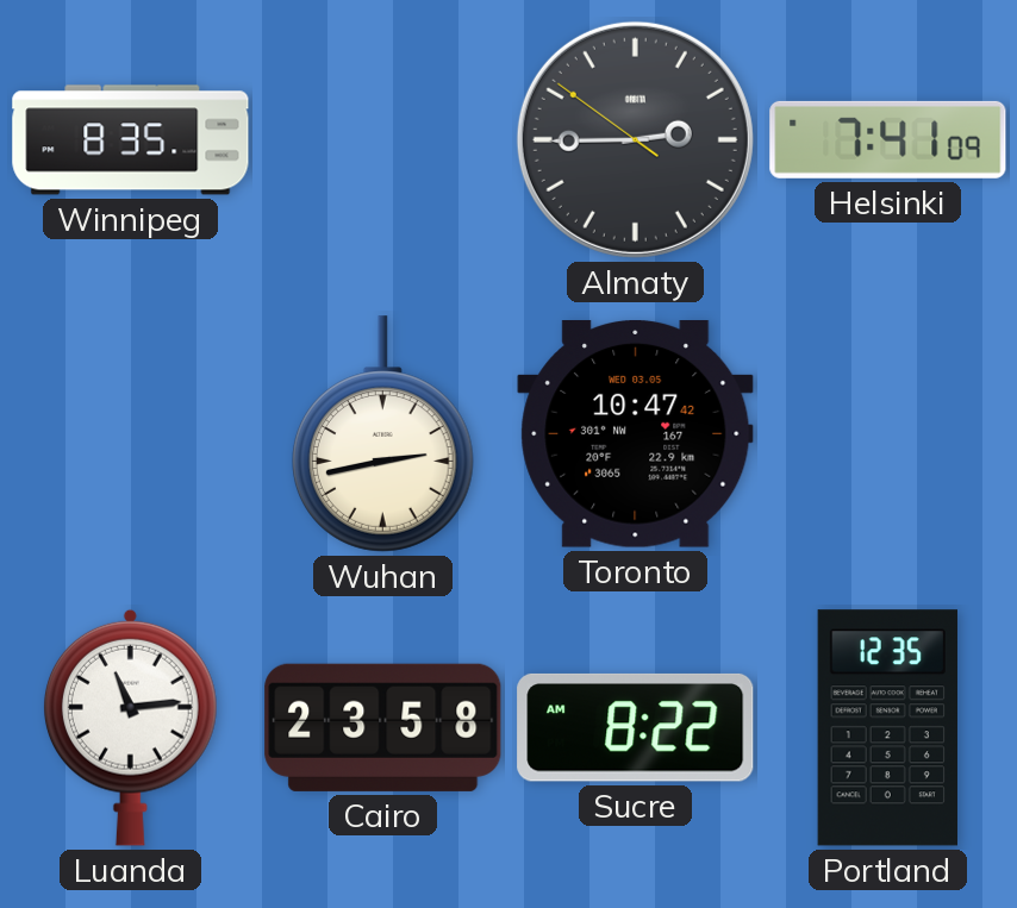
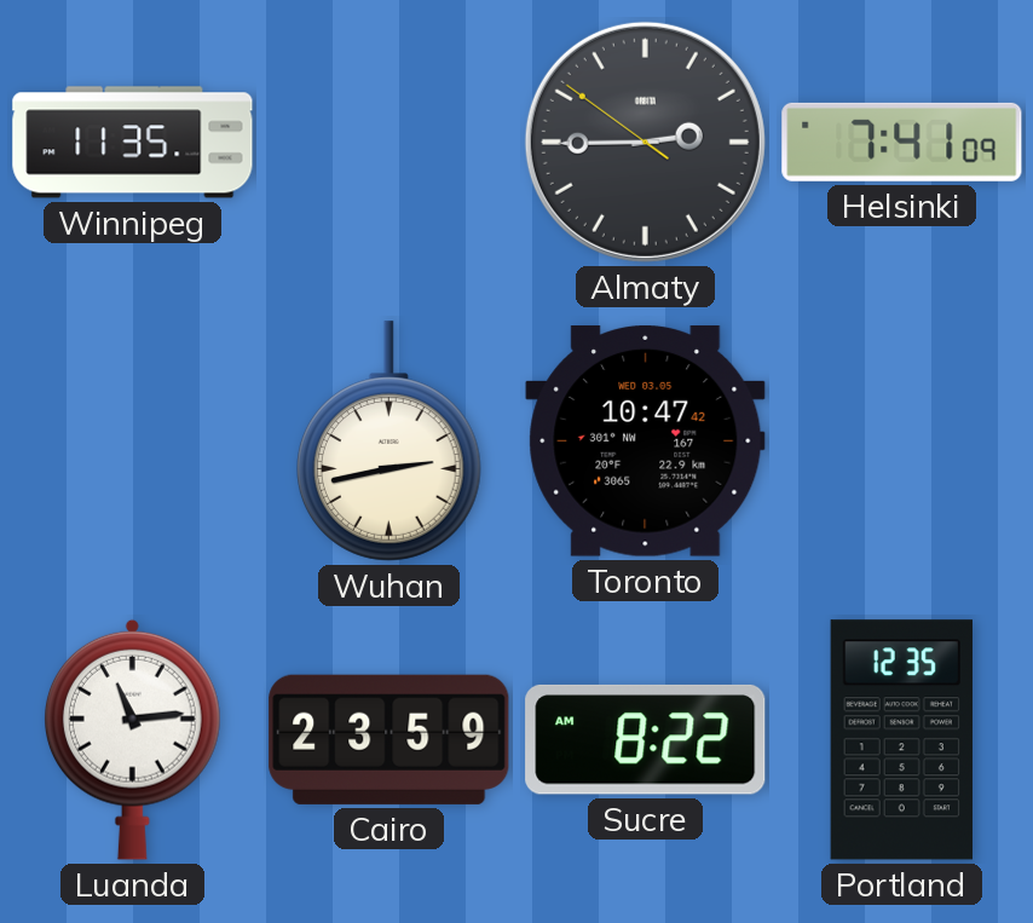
Winnipeg: 8:35 -> 11:35 (133, 143)
Cairo: 23:58 -> 23:59 (389, 739)
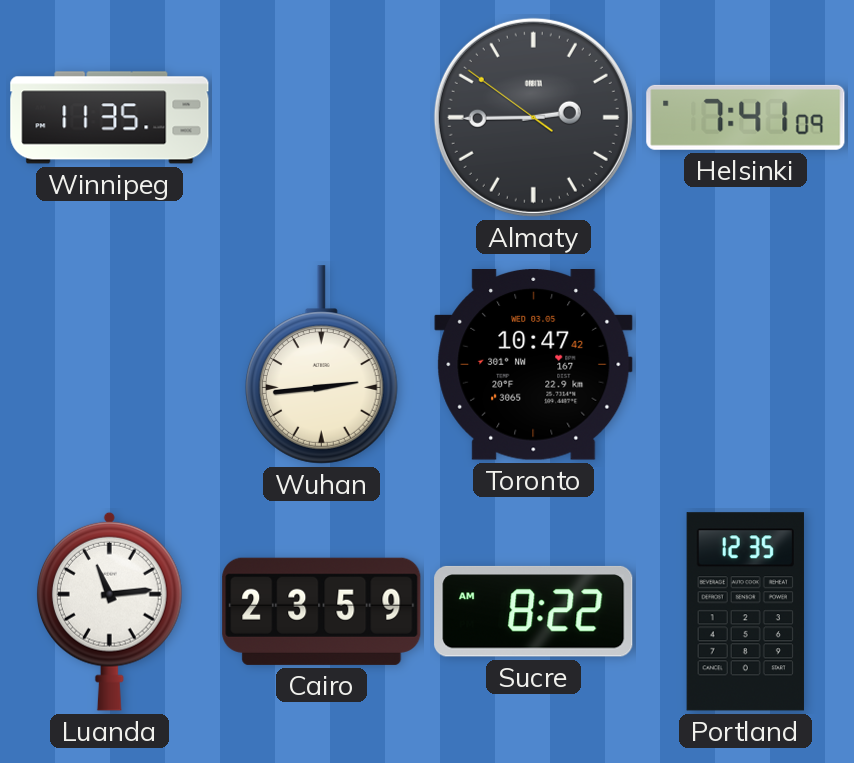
Wuhan: 2:43 -> 2:44 (321, 365)
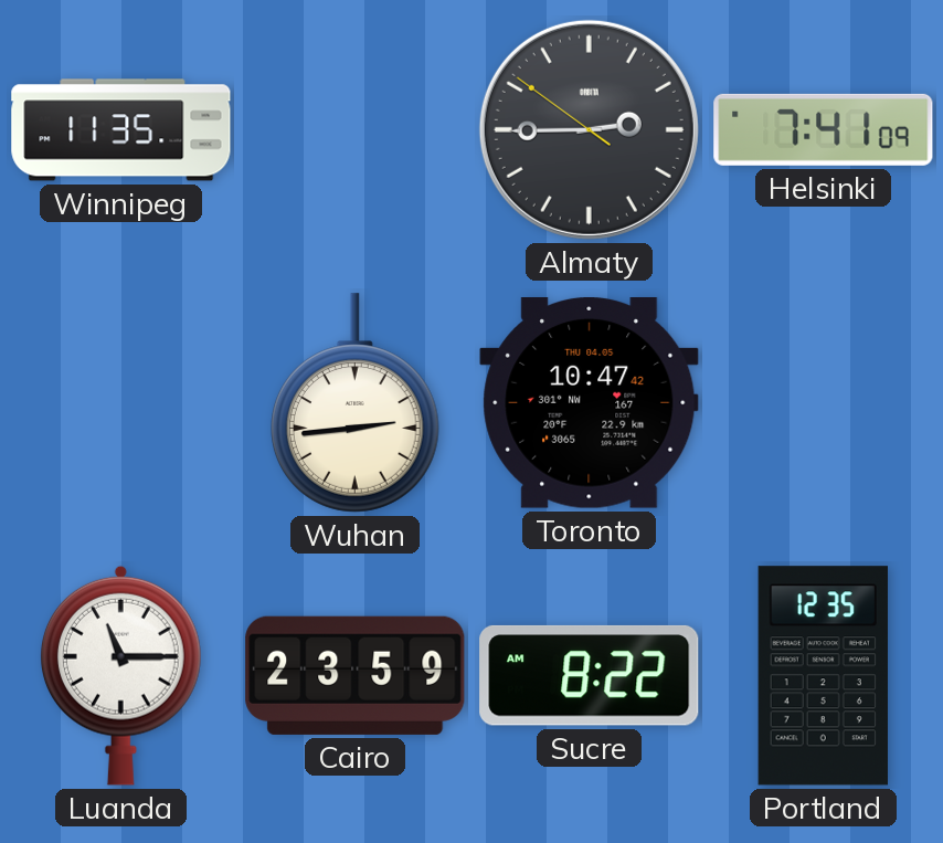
Toronto date: WED 03.05 -> THU 04.05 (590, 403)
Luanda: 11:14 -> 11:15 (120, 675)
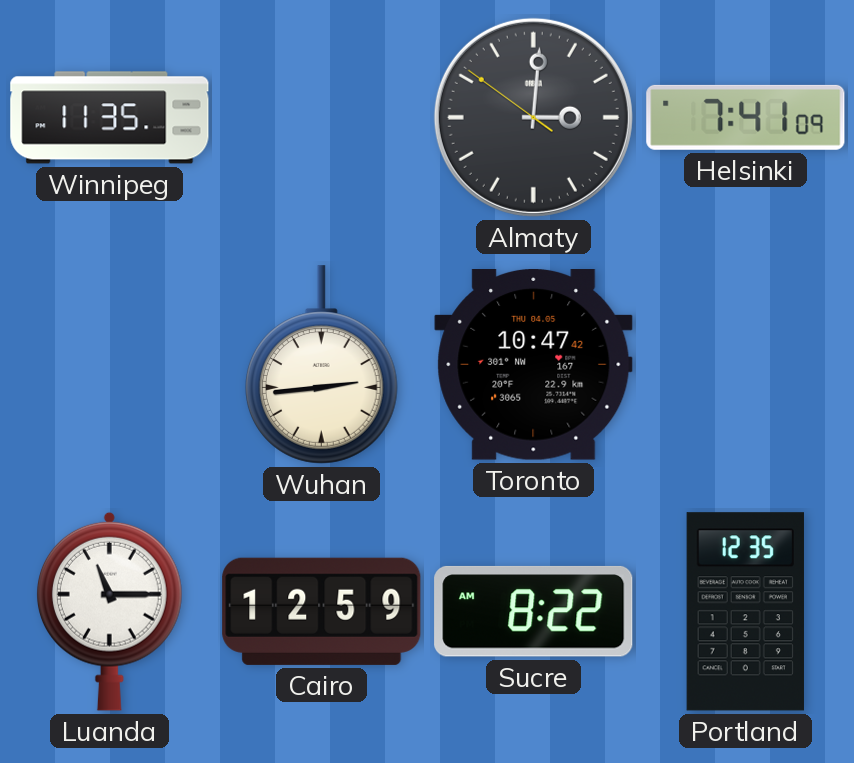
Almaty: 2:44 -> 3:00 (533, 117)
Cairo: 23:59 -> 12:59 (322, 611)
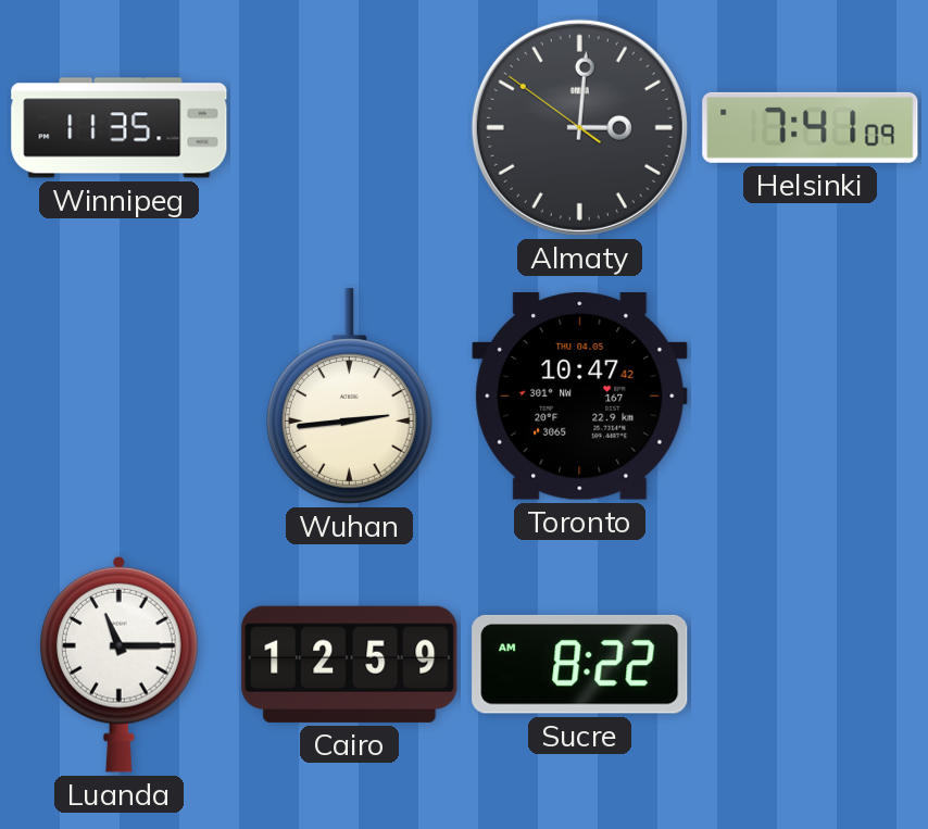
Portland: 12:35 -> none (745, 612)
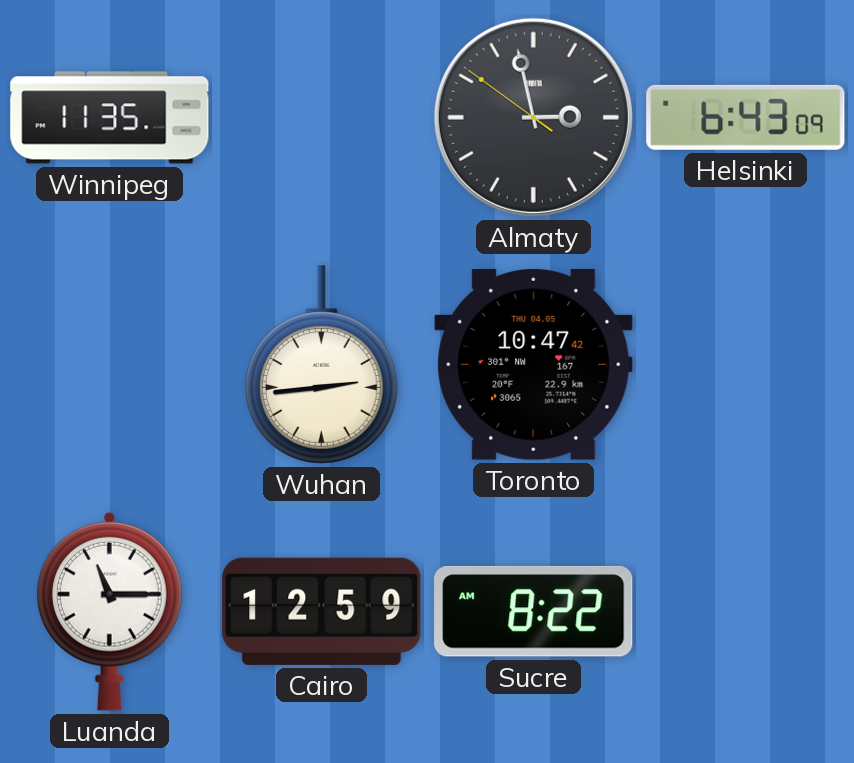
Almaty: 3:00 -> 2:57 (533, 117)
Helsinki: 7:41 -> 6:43 (746, 117)
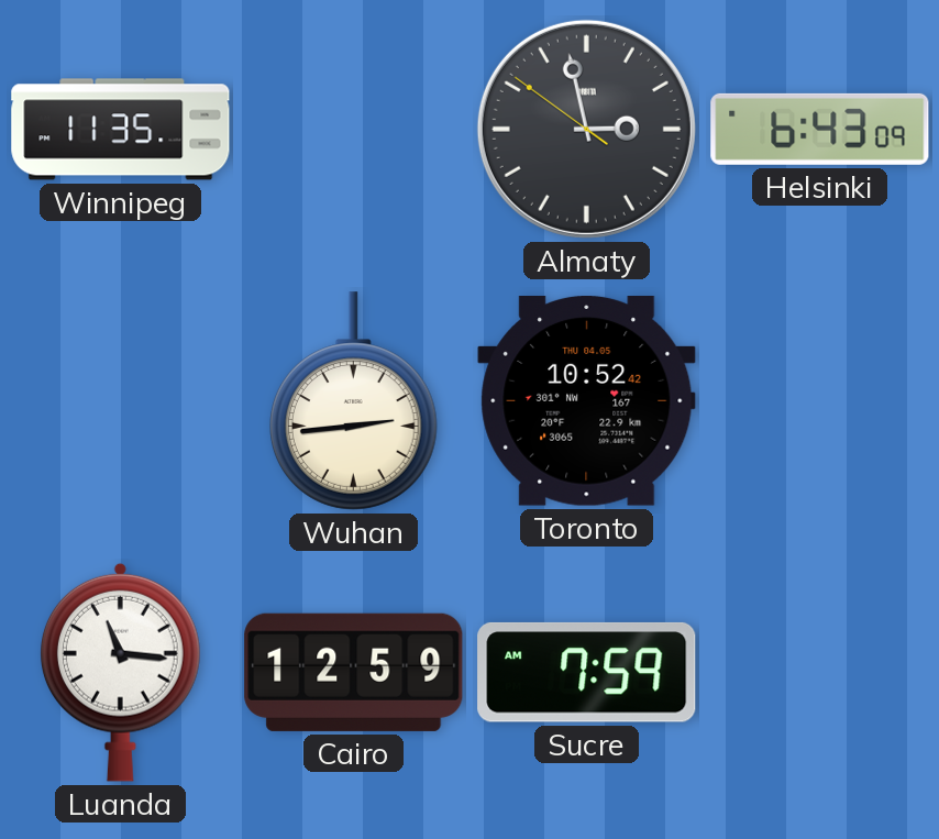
Toronto: 10:47 -> 10:52 (587, 401)
Luanda: 11:15 -> 11:16 (120, 672)
Sucre: 8:22 -> 7:59 (587, 672)
